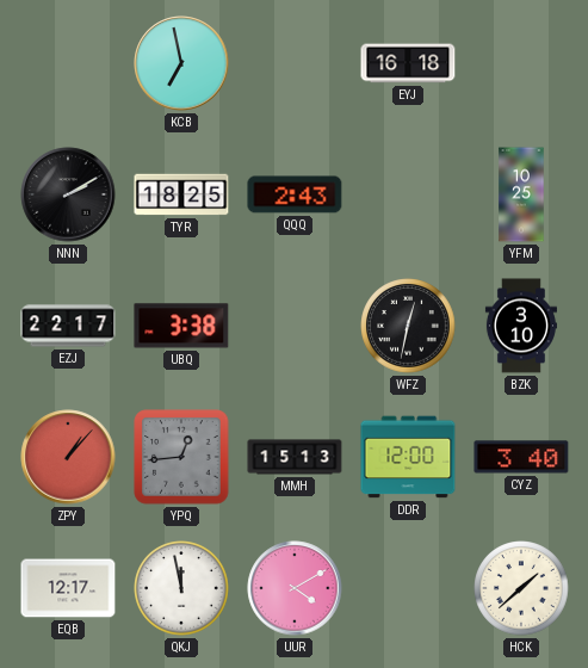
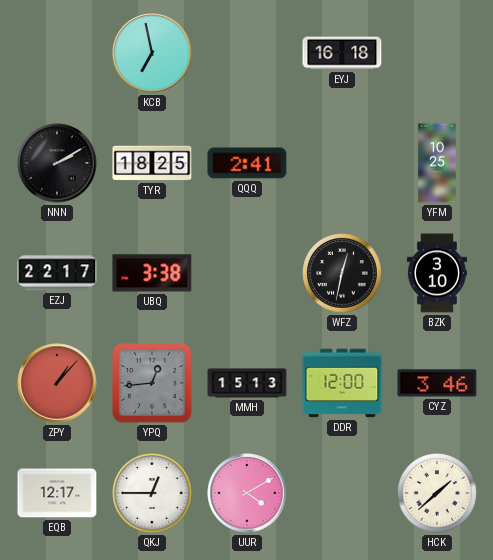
QQQ: 2:43 -> 2:41 (247, 163)
CYZ: 3:40 -> 3:46 (437, 383)
QKJ: 11:58 -> 12:45 (152, 493)
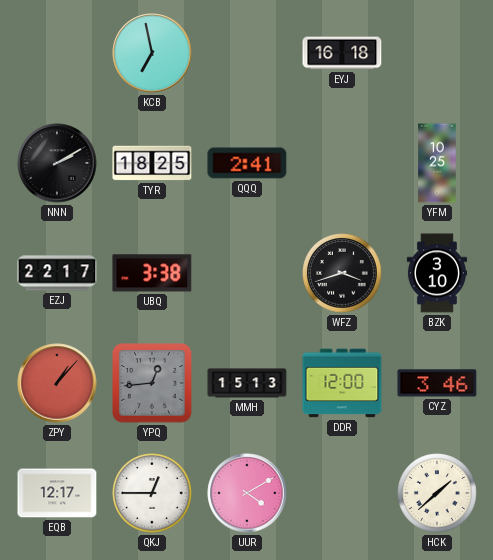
WFZ: 12:32 -> 3:42 (342, 273)
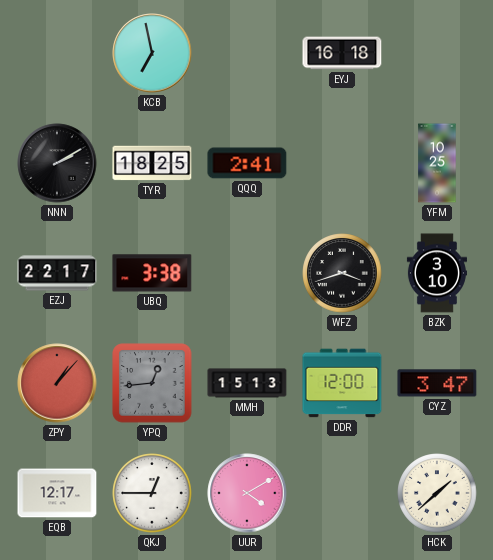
CYZ: 3:46 -> 3:47 (437, 383)
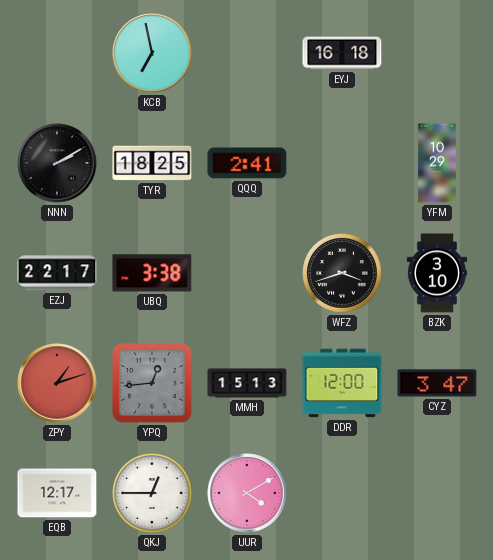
YFM: 10:25 -> 10:29 (437, 163)
ZPY: 1:07 -> 1:12 (57, 383)
HCK: 1:38 -> none (437, 493)
